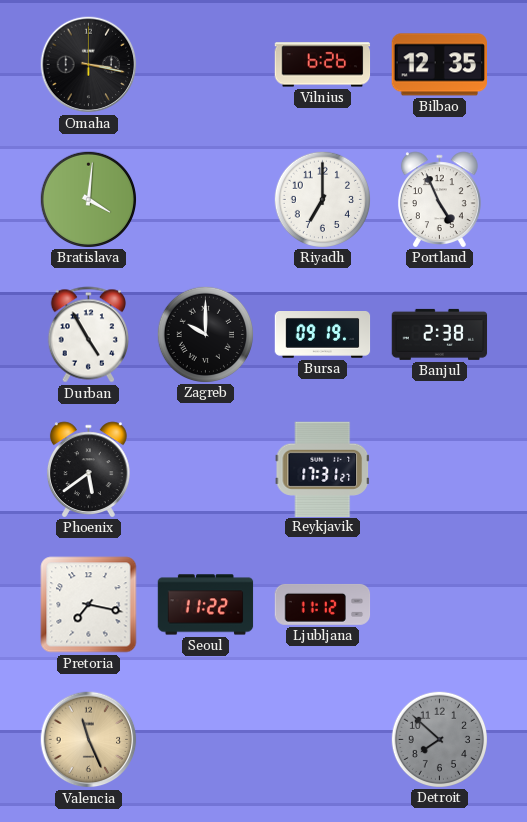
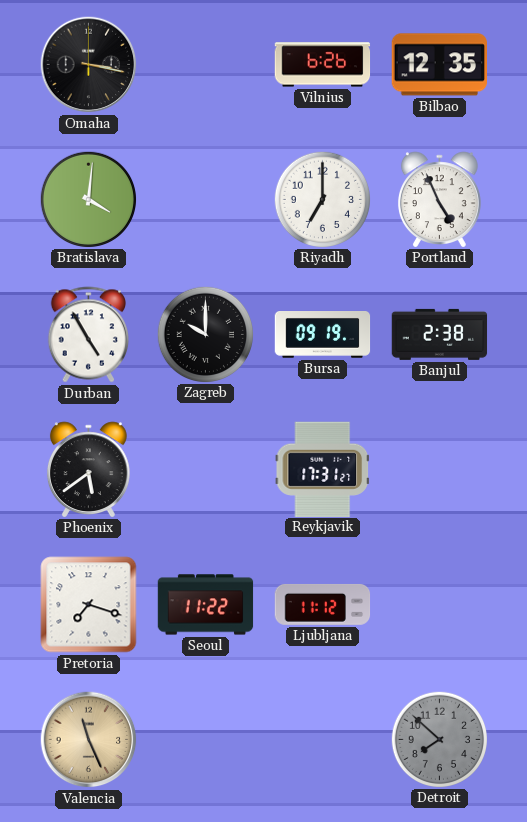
Pretoria: 7:17 -> 7:18 (89, 605)
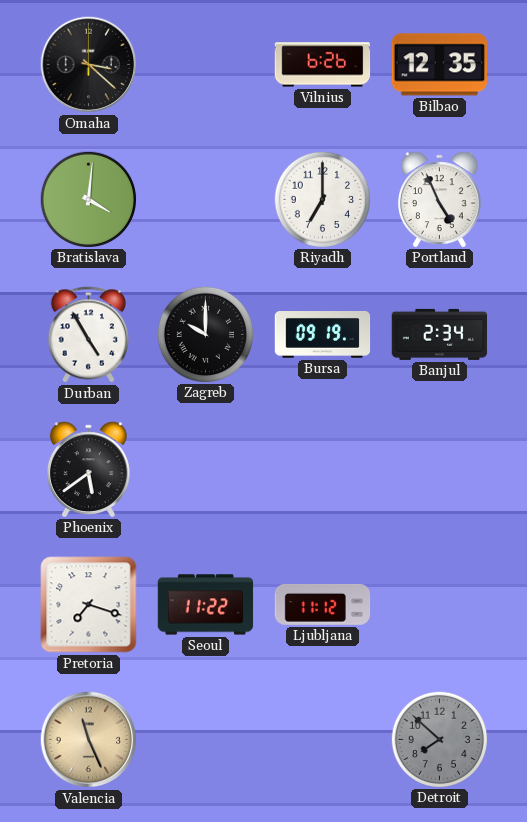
Omaha: 3:17 -> 3:22 (89, 65)
Banjul: 2:38 -> 2:34 (440, 334)
Reykjavik: 17:31 -> none (322, 469)
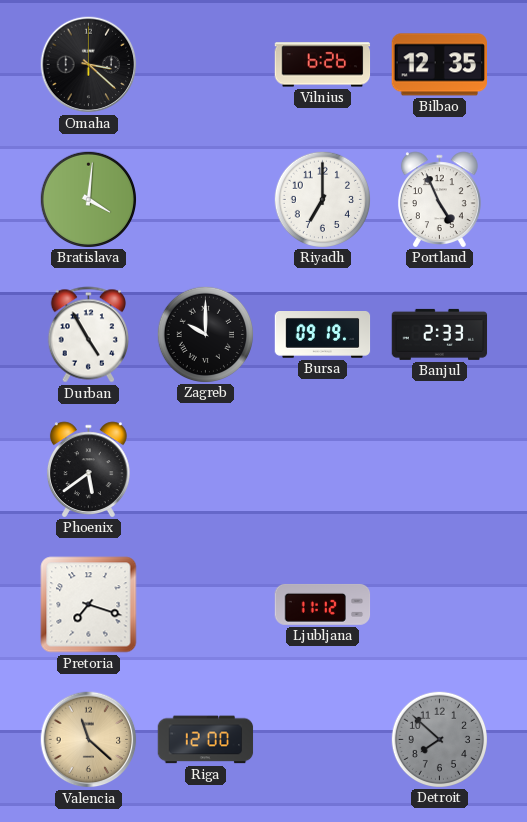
Banjul: 2:34 -> 2:33 (440, 334)
Seoul: 11:22 -> none (206, 605)
Valencia: 11:26 -> 11:22 (89, 740)
Riga: none -> 12:00 (206, 740)
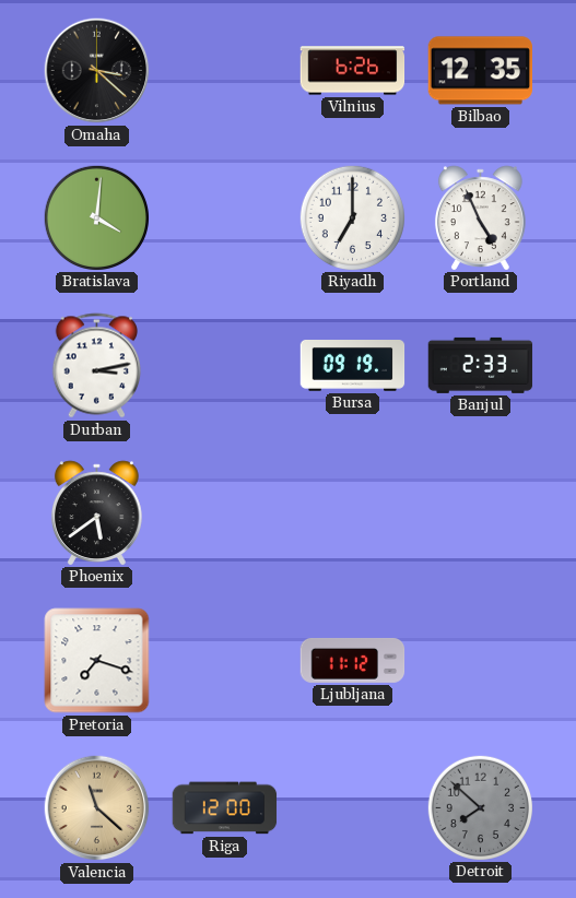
Durban: 4:55 -> 3:13 (96, 366)
Zagreb: 10:00 -> none (205, 334)
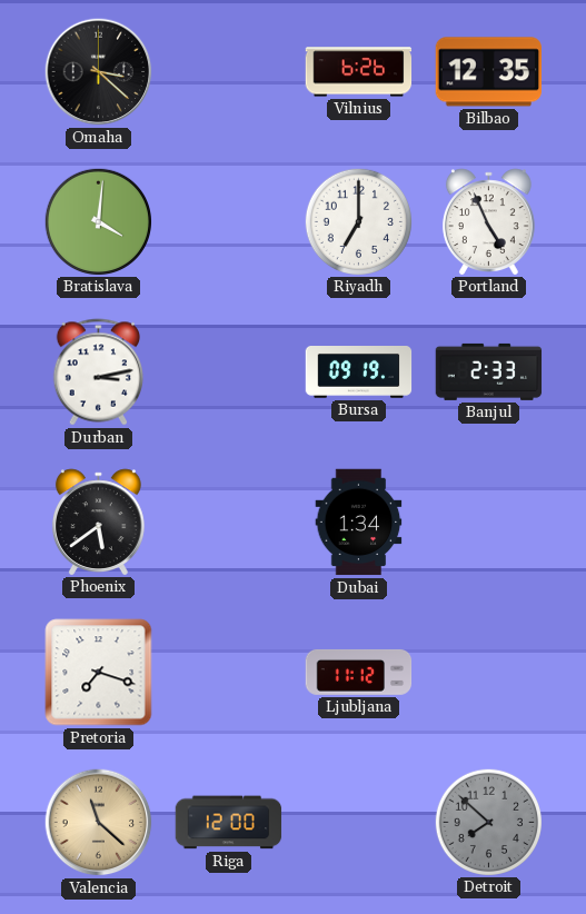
Dubai: none -> 1:34 (359, 523)
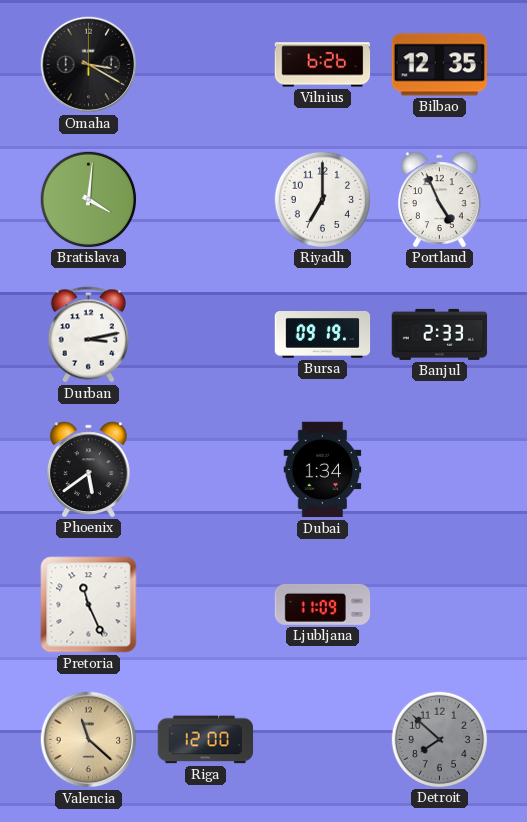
Omaha: 3:22 -> 3:20 (89, 65)
Pretoria: 7:18 -> 11:26 (89, 605)
Ljubljana: 11:12 -> 11:09 (323, 604)
